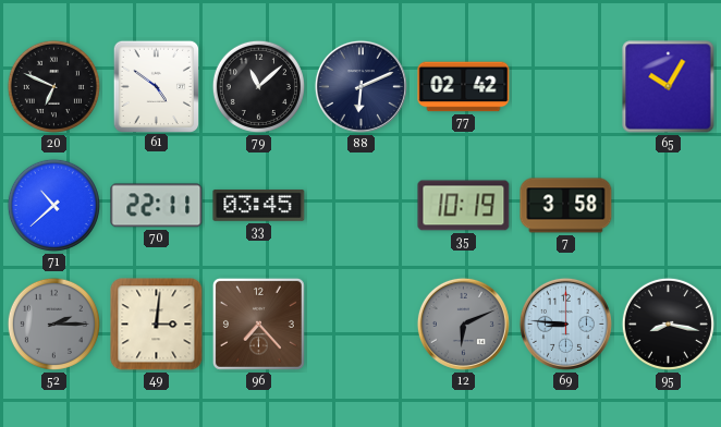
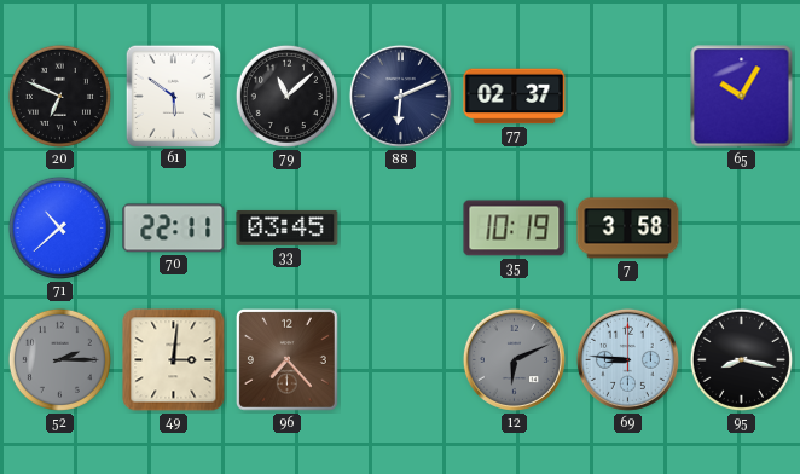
61: 4:51 -> 5:51 (173, 96)
77: 02:42 -> 02:37 (515, 97)
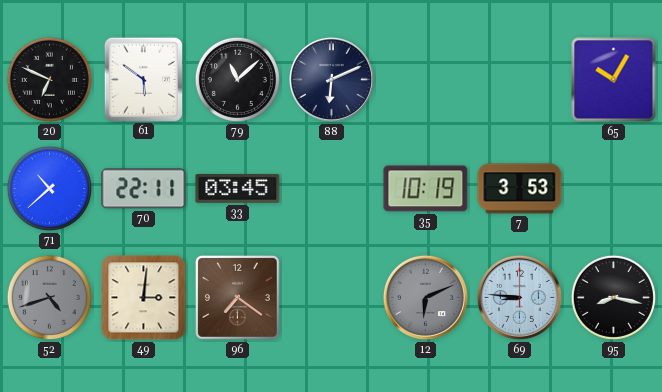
77: 02:37 -> none (515, 97)
7: 3:58 -> 3:53 (520, 189)
52: 2:15 -> 4:42 (49, 297)
96: 7:23 -> 7:21 (237, 297)
